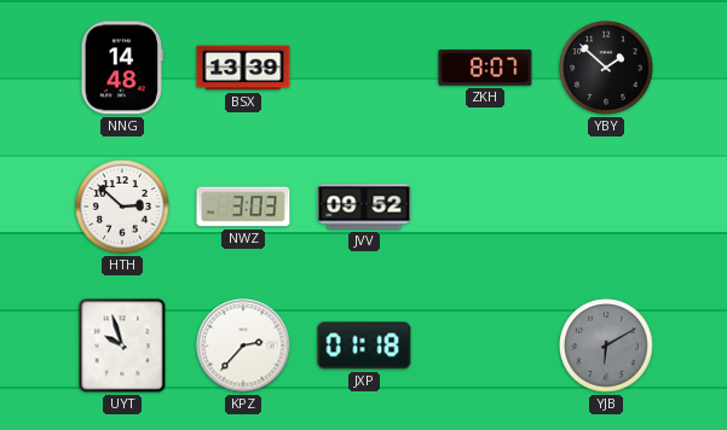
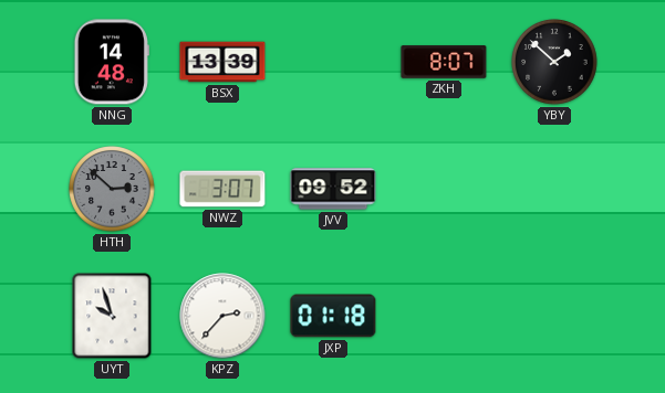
HTH dial: white -> grey (112, 189)
NWZ: 3:03 -> 3:07 (222, 189)
YJB: 6:10 -> none (606, 345)
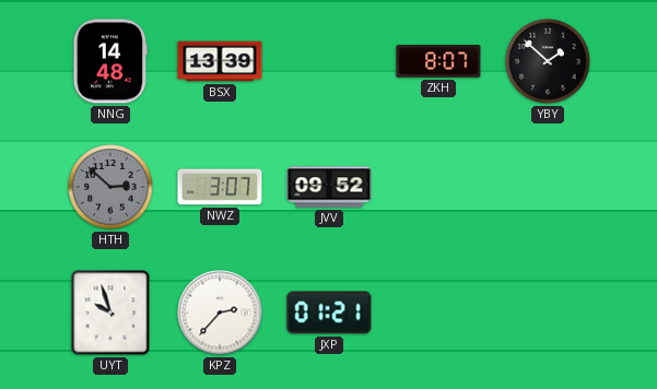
JXP: 01:18 -> 01:21 (329, 313)
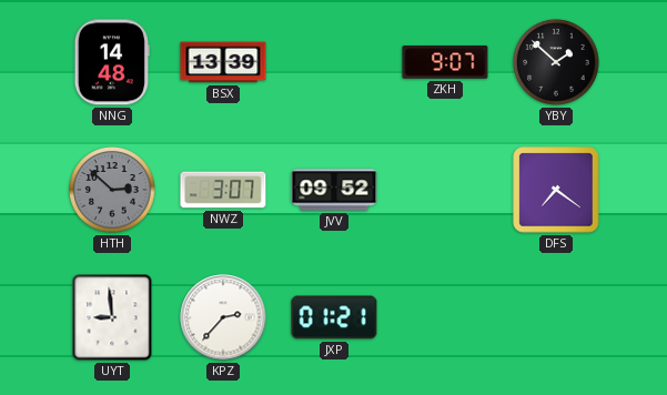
ZKH: 8:07 -> 9:07 (445, 62)
DFS: none -> 7:21 (556, 190)
UYT: 9:57 -> 8:59 (112, 317)
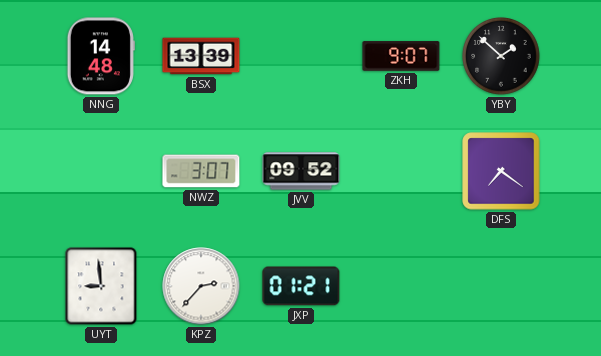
HTH: 2:52 -> none (112, 190)
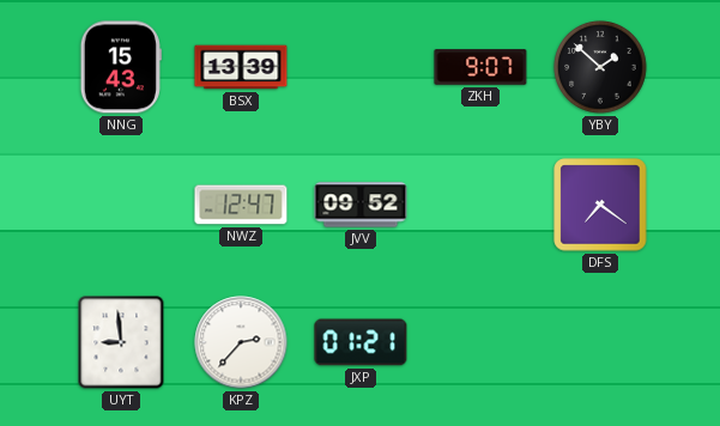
NNG: 14:48 -> 15:43 (121, 67)
NWZ: 3:07 -> 12:47 (241, 205)
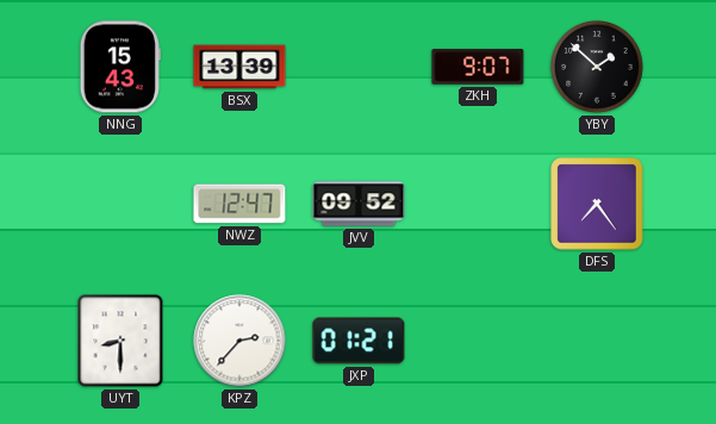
DFS: 7:21 -> 7:24 (597, 204)
UYT: 8:59 -> 8:30 (120, 341)
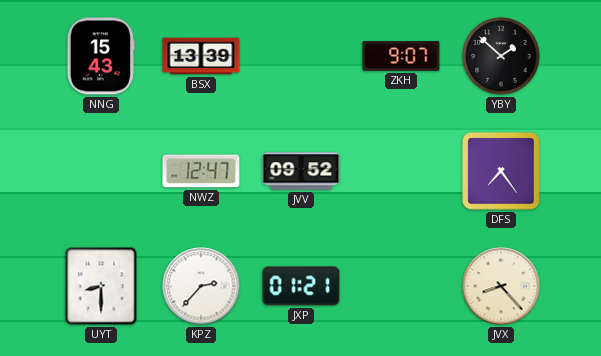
JVX: none -> 8:23 (501, 286)
